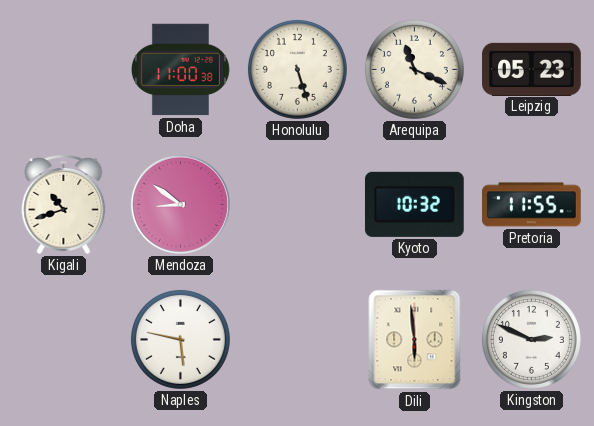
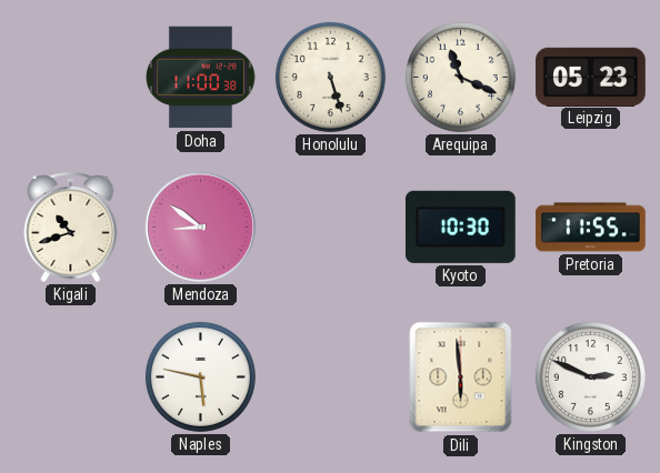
Kyoto: 10:32 -> 10:30 (460, 227)
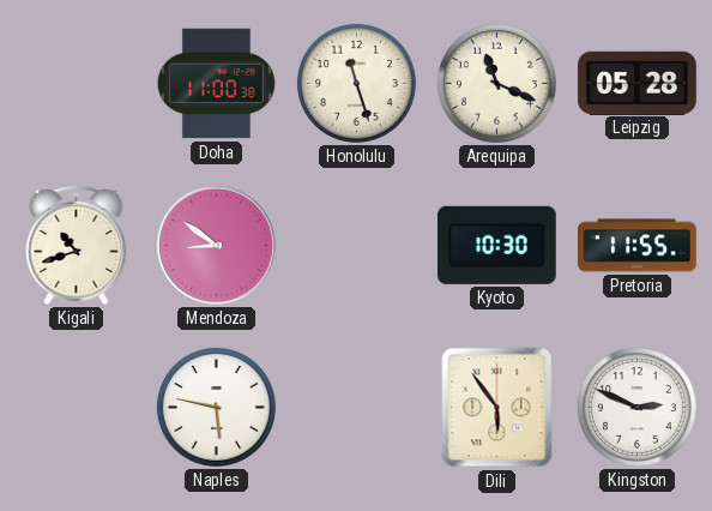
Honolulu: 5:27 -> 11:27 (356, 83)
Leipzig: 05:23 -> 05:28 (638, 83)
Dili: 5:59 -> 5:54 (497, 408)
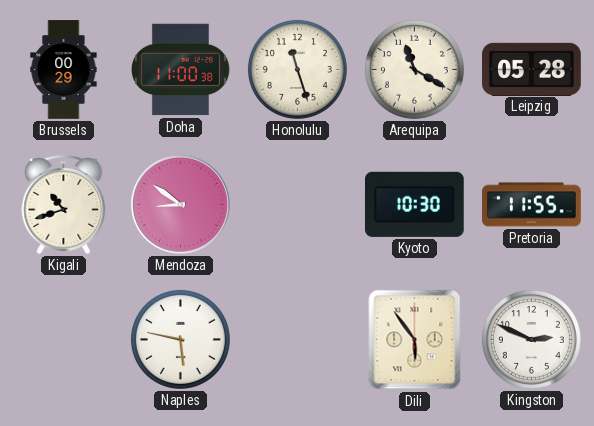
Brussels: none -> 00:29 (64, 70)
Arequipa: 11:19 -> 11:20 (414, 69)
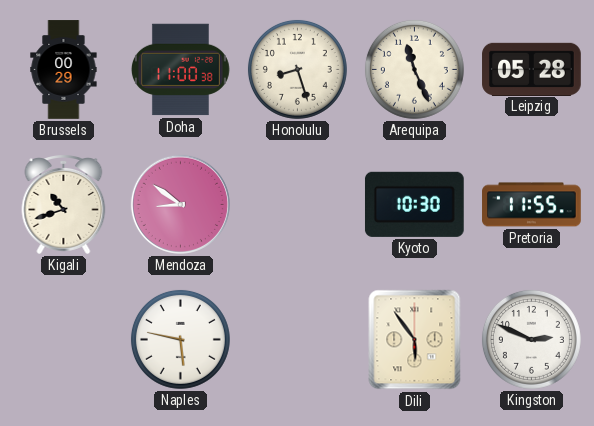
Honolulu: 11:27 -> 8:27 (297, 69)
Arequipa: 11:20 -> 11:26 (414, 69)
